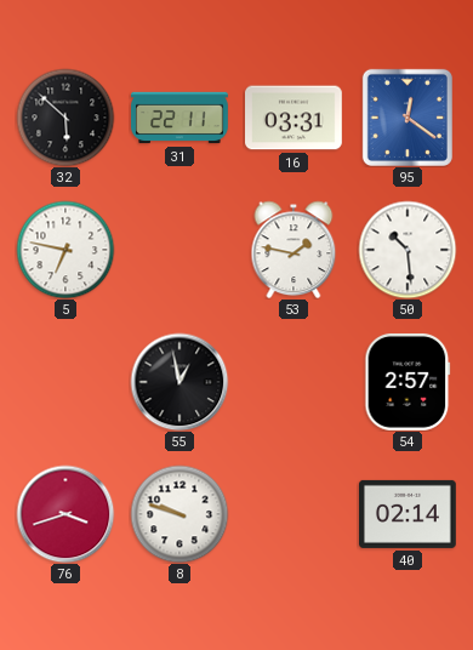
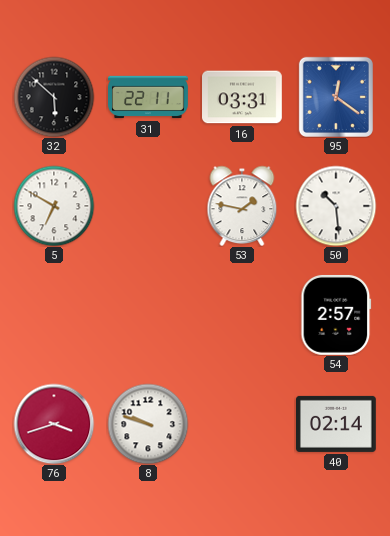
5: 6:47 -> 6:50 (54, 206)
55: 12:58 -> none (179, 382)
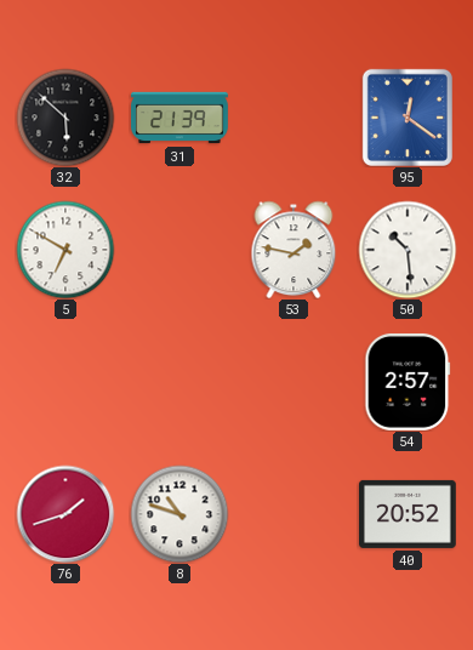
31: 22:11 -> 21:39 (179, 118)
16: 03:31 -> none (243, 97)
76: 3:42 -> 1:42 (65, 514)
8: 9:48 -> 10:48 (179, 514)
40: 02:14 -> 20:52 (409, 514)
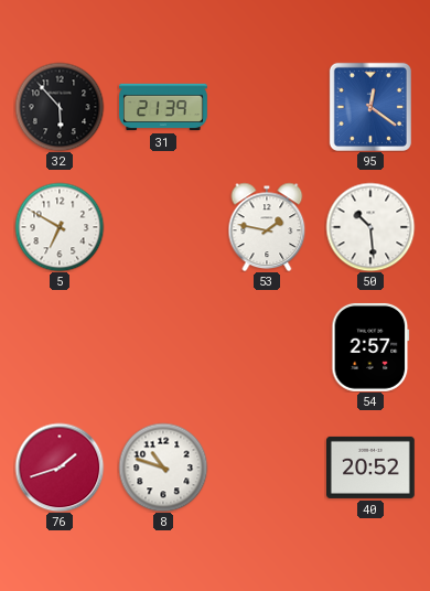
32: 5:52 -> 5:53 (60, 107)
